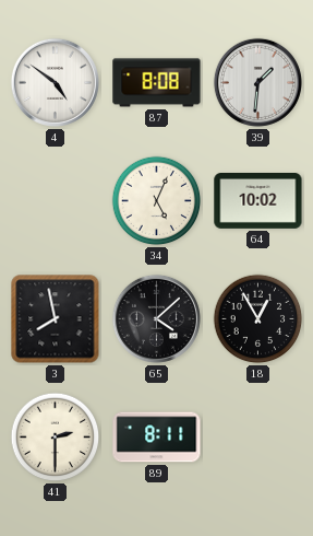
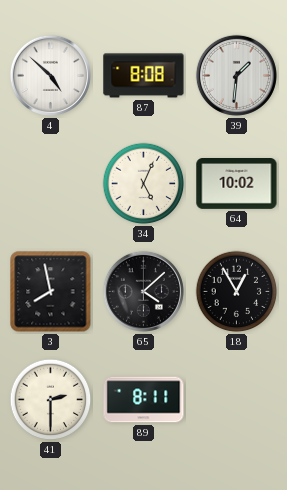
4: 4:51 -> 4:52 (50, 75)
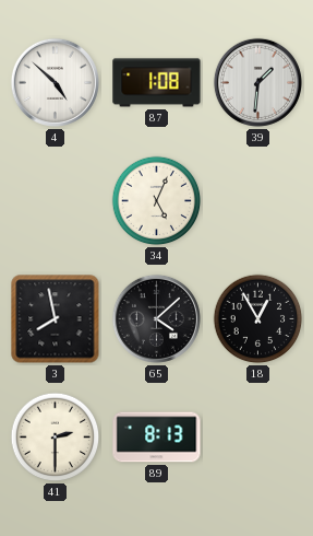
87: 8:08 -> 1:08 (157, 83)
64: 10:02 -> none (237, 184)
89: 8:11 -> 8:13 (157, 438)
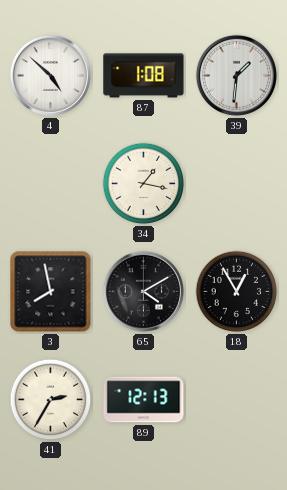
34: 5:04 -> 1:17 (144, 184)
65: 4:08 -> 4:10 (143, 291)
41: 2:30 -> 2:35 (51, 400)
89: 8:13 -> 12:13 (144, 400)
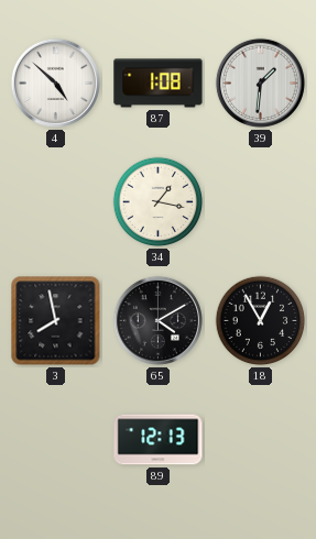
41: 2:35 -> none (51, 400)
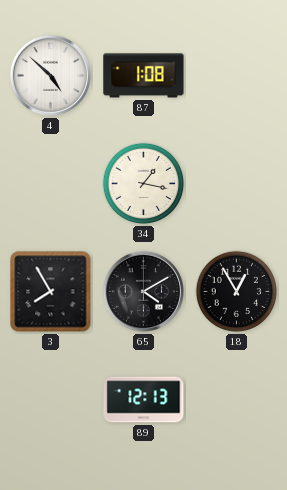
39: 1:31 -> none (260, 82)
3: 7:58 -> 7:55 (51, 292)
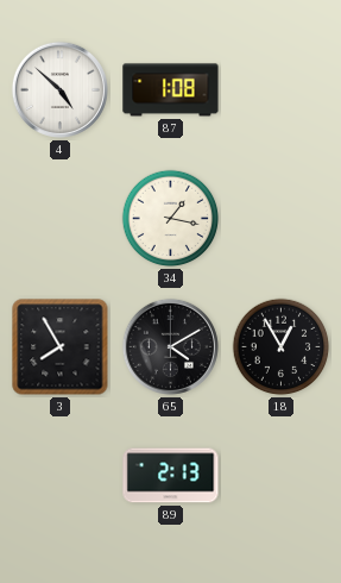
89: 12:13 -> 2:13 (171, 476)
